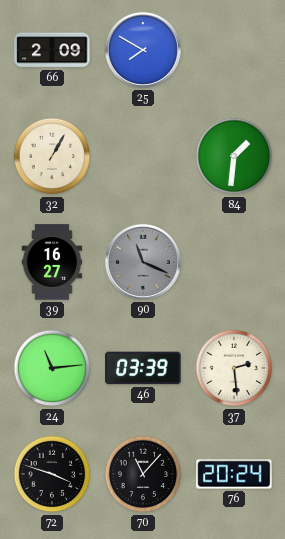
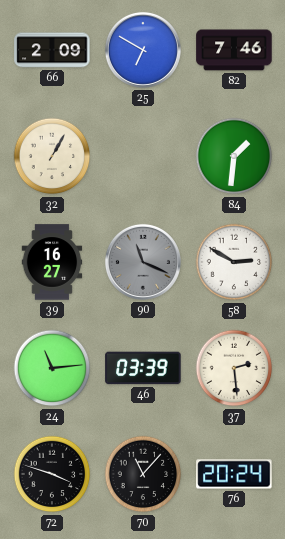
25: 7:50 -> 6:50 (143, 50)
82: none -> 7:46 (234, 50)
58: none -> 2:50 (234, 262)
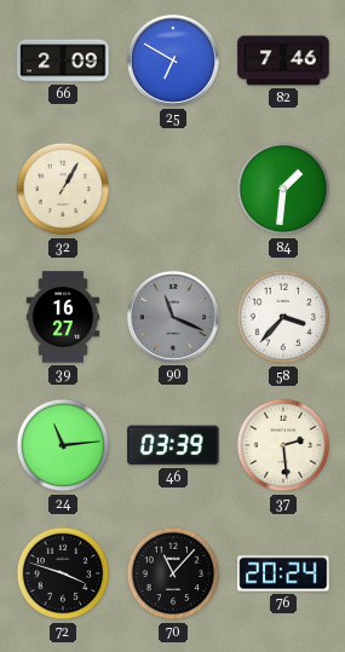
58: 2:50 -> 3:37 (283, 317)
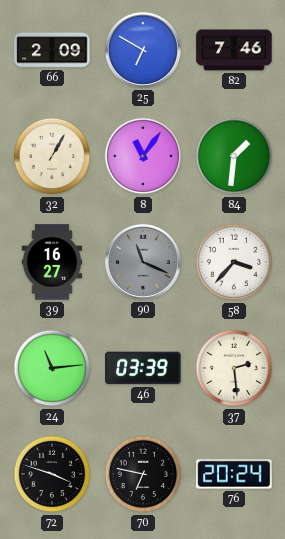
8: none -> 11:06 (143, 156)
70: 11:07 -> 6:47 (143, 474)
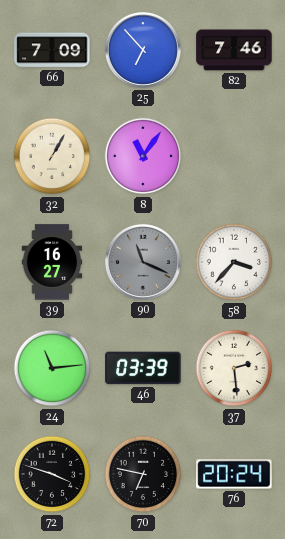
66: 2:09 -> 7:09 (52, 50)
25: 6:50 -> 6:53 (143, 50)
84: 1:31 -> none (234, 156)
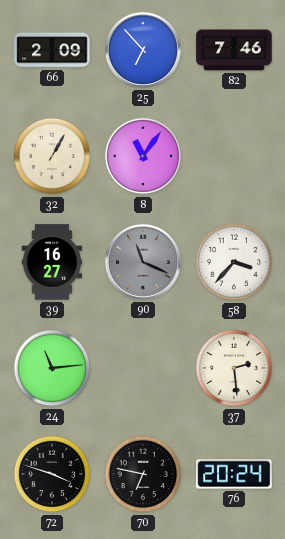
66: 7:09 -> 2:09 (52, 50)
46: 03:39 -> none (143, 368)
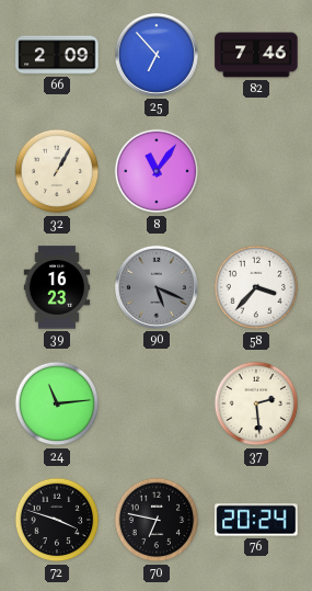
39: 16:27 -> 16:23 (57, 287)
90: 11:19 -> 5:19 (157, 287)
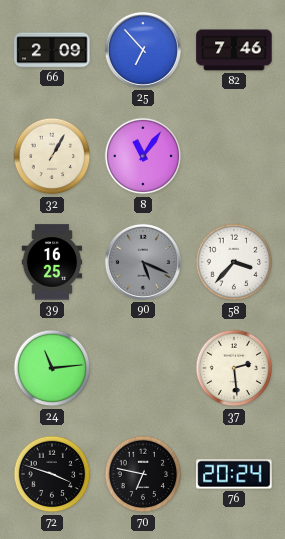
39: 16:23 -> 16:25 (52, 262)
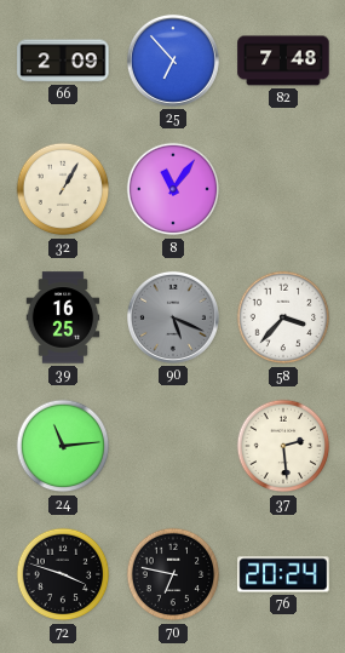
82: 7:46 -> 7:48 (283, 61)
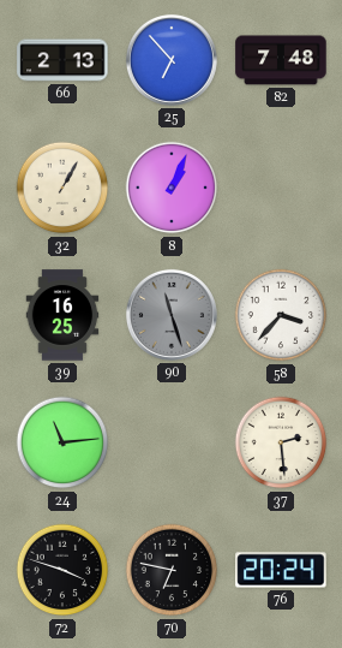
66: 2:09 -> 2:13 (62, 60)
8: 11:06 -> 1:04 (172, 188)
90: 5:19 -> 11:27 (172, 315)
